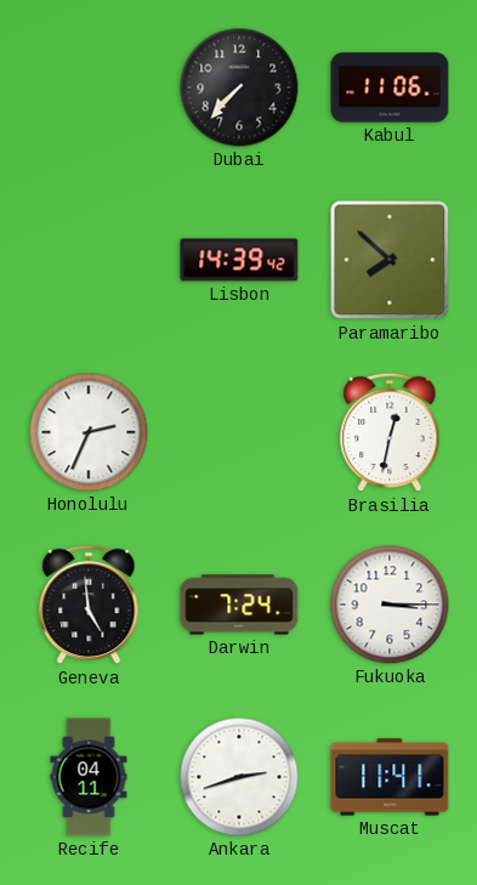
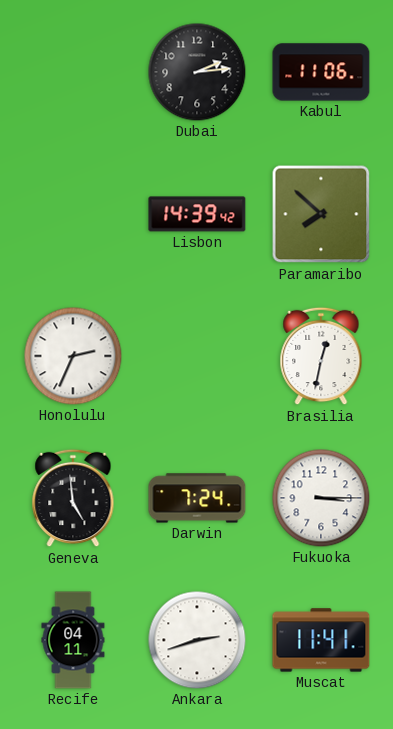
Dubai: 7:37 -> 2:14 (197, 72)
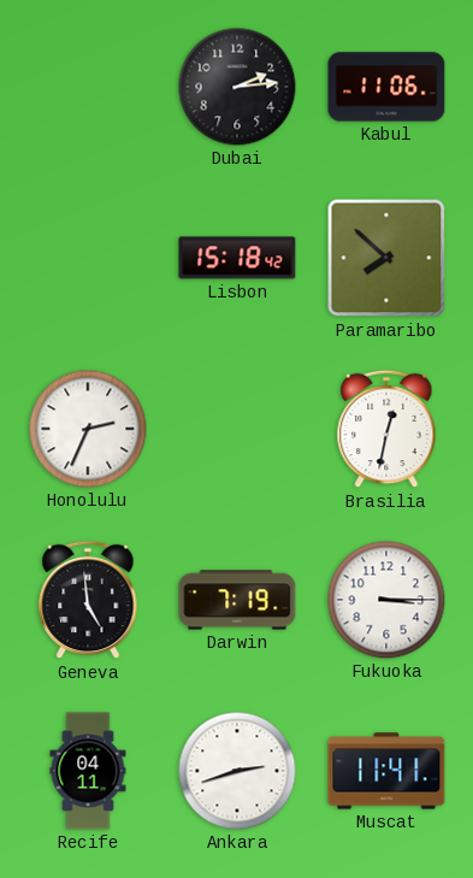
Lisbon: 14:39 -> 15:18 (237, 258)
Darwin: 7:24 -> 7:19 (237, 600)
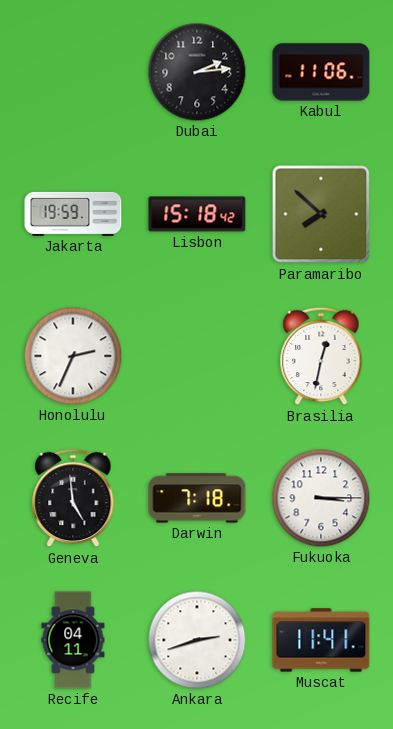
Jakarta: none -> 19:59 (73, 214)
Darwin: 7:19 -> 7:18 (197, 498)
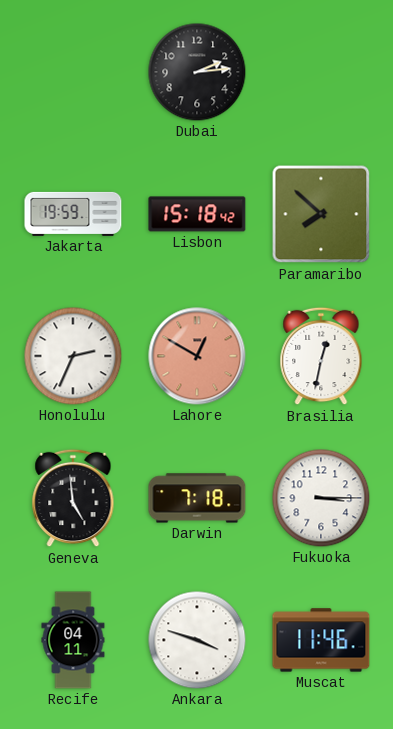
Kabul: 11:06 -> none (321, 72)
Lahore: none -> 12:50 (197, 356)
Ankara: 2:42 -> 3:48 (197, 640)
Muscat: 11:41 -> 11:46 (321, 640)
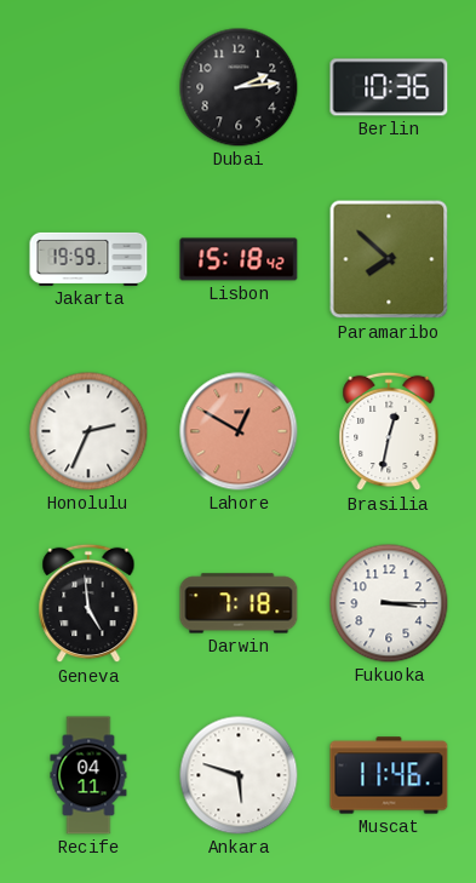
Berlin: none -> 10:36 (389, 87)
Ankara: 3:48 -> 5:48 (239, 775)
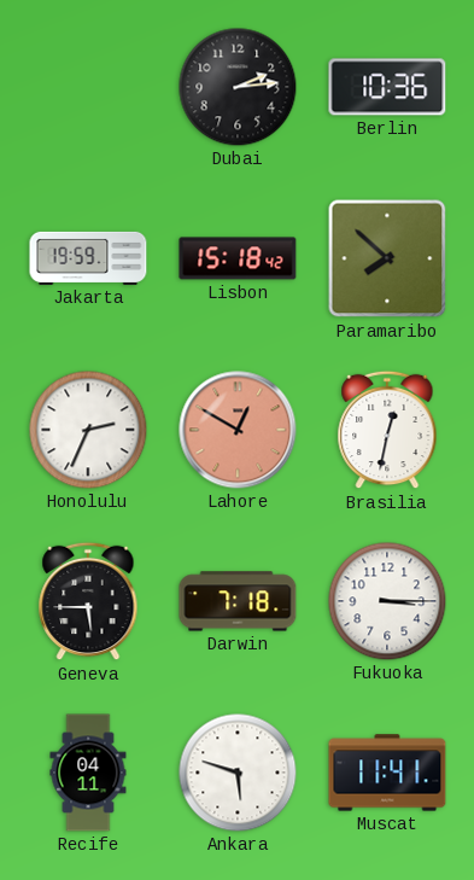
Geneva: 4:59 -> 5:45 (88, 601)
Muscat: 11:46 -> 11:41 (387, 773)
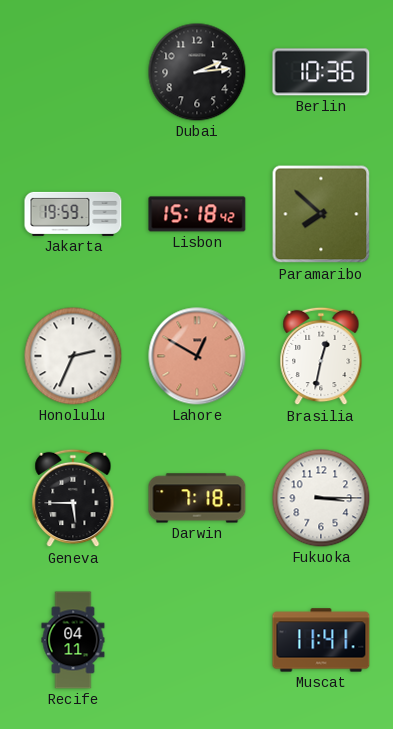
Ankara: 5:48 -> none (238, 773)
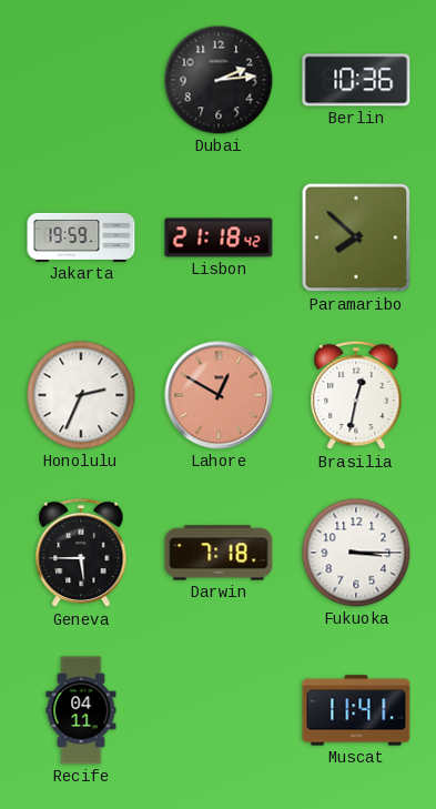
Lisbon: 15:18 -> 21:18 (219, 237)
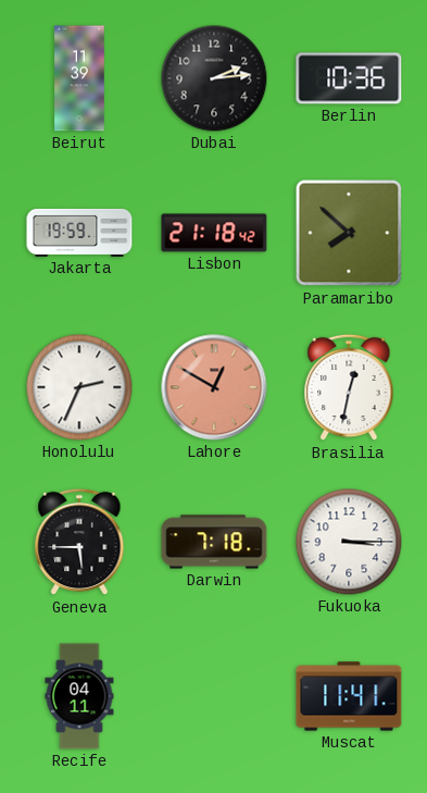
Beirut: none -> 11:39 (79, 78)
